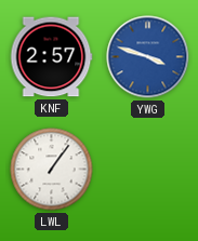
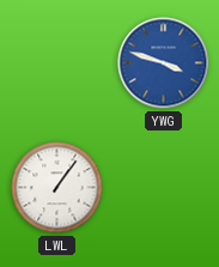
KNF: 2:57 -> none (51, 57)
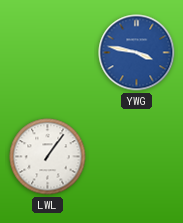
YWG: 3:48 -> 3:47 (137, 53)
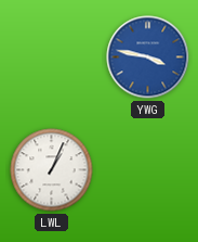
LWL: 1:06 -> 1:04 (52, 170)
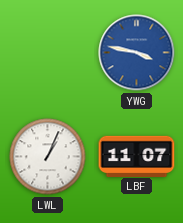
LBF: none -> 11:07 (137, 156)
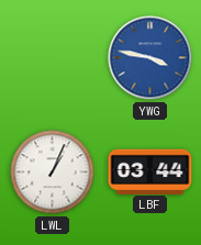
LBF: 11:07 -> 03:44 (150, 171)
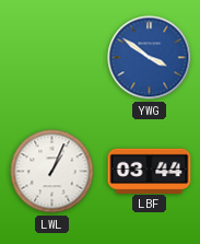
YWG: 3:47 -> 3:51 (150, 58)
